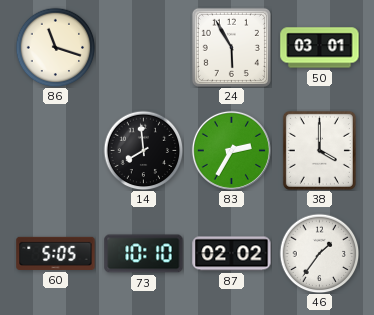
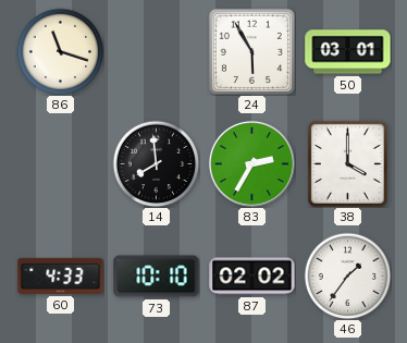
60: 5:05 -> 4:33 (61, 275)
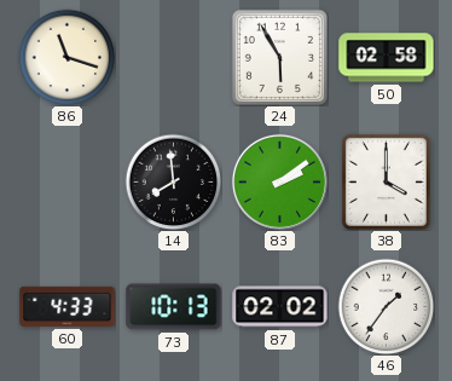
50: 03:01 -> 02:58 (387, 58)
83: 2:35 -> 2:09 (279, 181)
73: 10:10 -> 10:13 (174, 307)
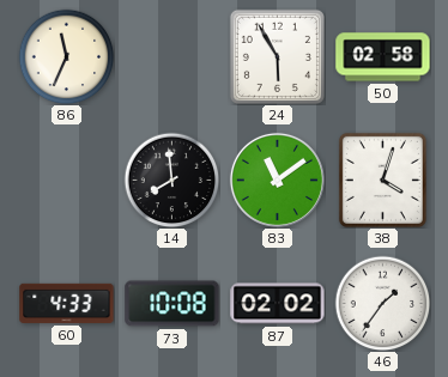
86: 11:18 -> 11:34 (66, 56)
83: 2:09 -> 11:09 (277, 180)
38: 4:00 -> 4:03 (382, 180)
73: 10:13 -> 10:08 (172, 304)
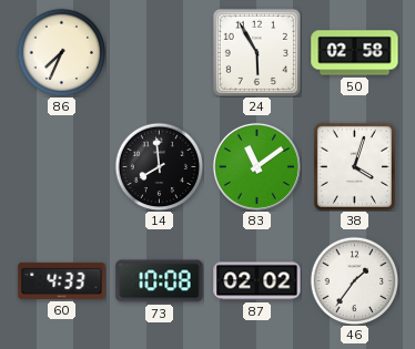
86: 11:34 -> 7:34 (61, 52)
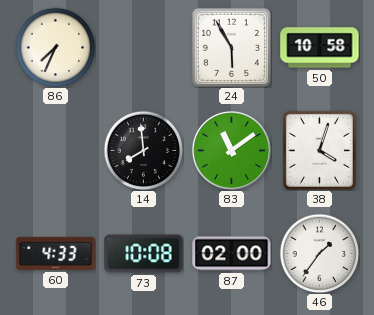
50: 02:58 -> 10:58 (320, 48)
87: 02:02 -> 02:00 (232, 254)
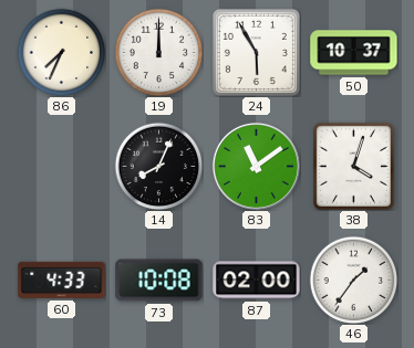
19: none -> 12:00 (158, 52)
50: 10:58 -> 10:37 (354, 53)
14: 7:59 -> 8:04 (158, 166)
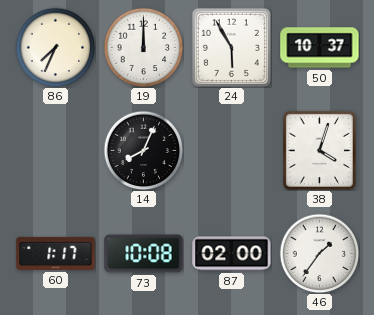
83: 11:09 -> none (256, 166)
60: 4:33 -> 1:17 (56, 253)
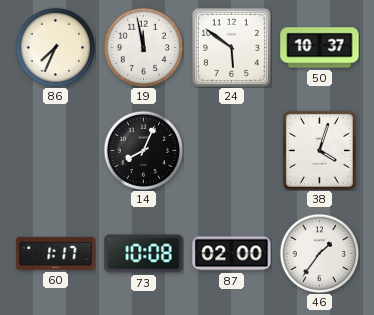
19: 12:00 -> 11:58 (143, 47)
24: 5:55 -> 5:51 (231, 47)
